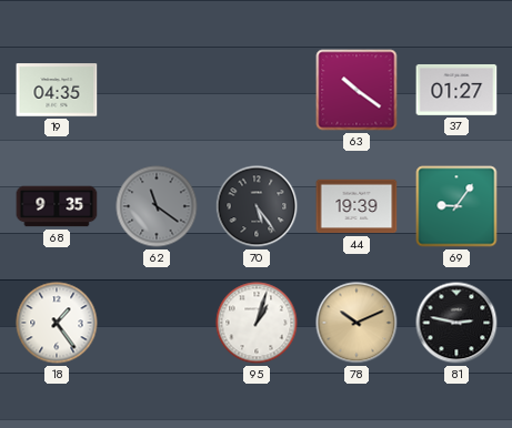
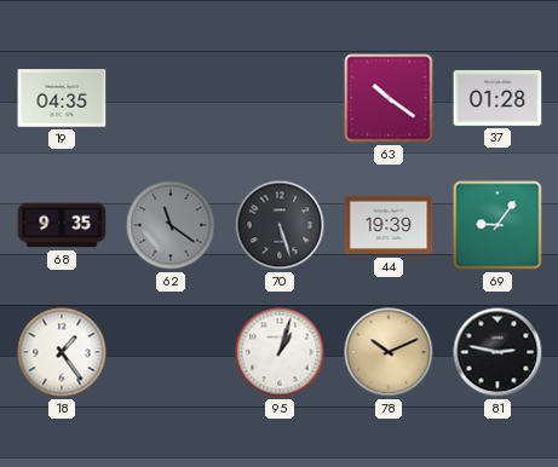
37: 01:27 -> 01:28 (497, 98)
70: 5:24 -> 5:27 (280, 225)
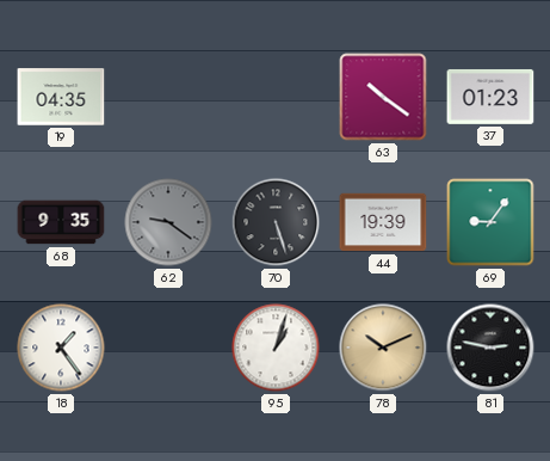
37: 01:28 -> 01:23 (490, 97)
62: 11:21 -> 9:21 (168, 222)
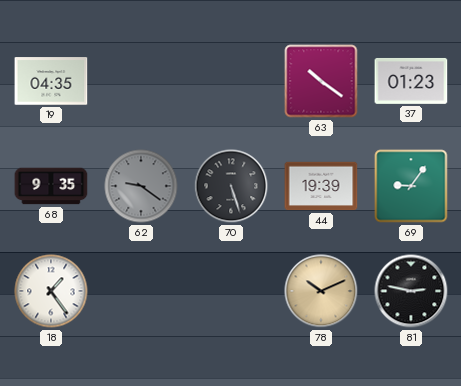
95: 1:03 -> none (276, 348)
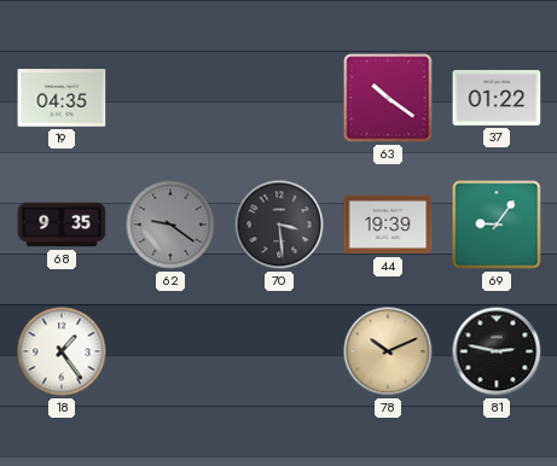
37: 01:23 -> 01:22 (497, 98)
70: 5:27 -> 3:29 (279, 225)
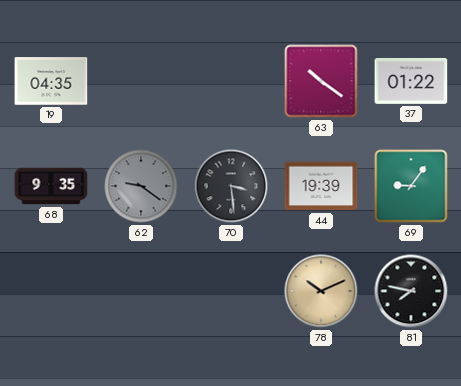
18: 1:24 -> none (62, 351)
81: 2:47 -> 7:47 (411, 291)
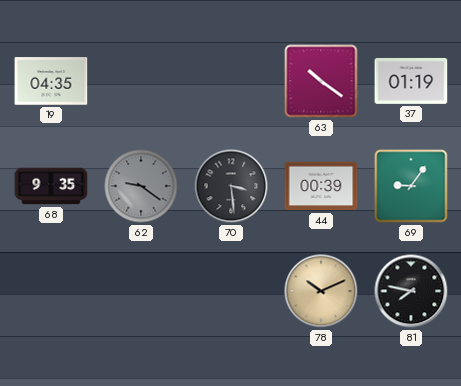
37: 01:22 -> 01:19 (411, 81)
44: 19:39 -> 00:39 (321, 186)
